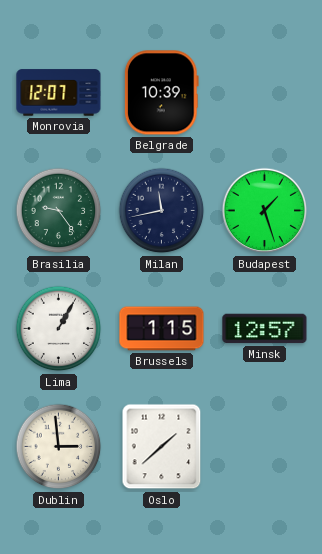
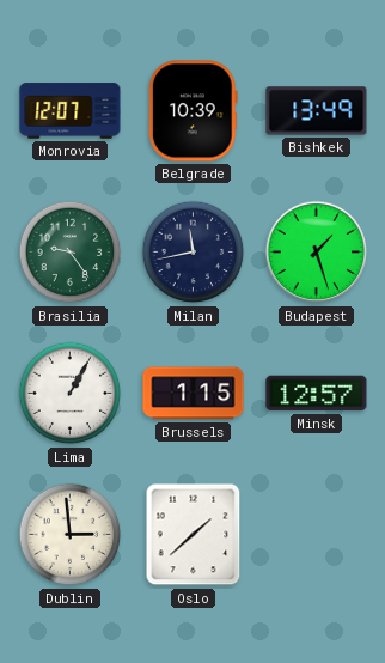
Bishkek: none -> 13:49 (317, 111)
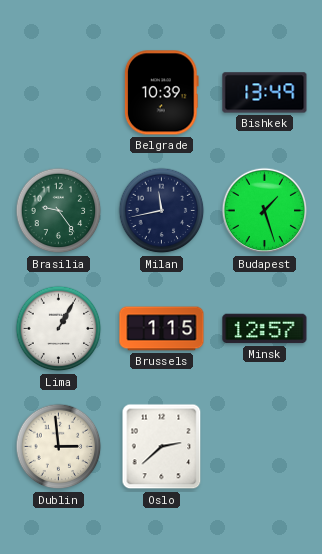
Monrovia: 12:07 -> none (71, 111)
Oslo: 1:38 -> 2:38 (162, 447)
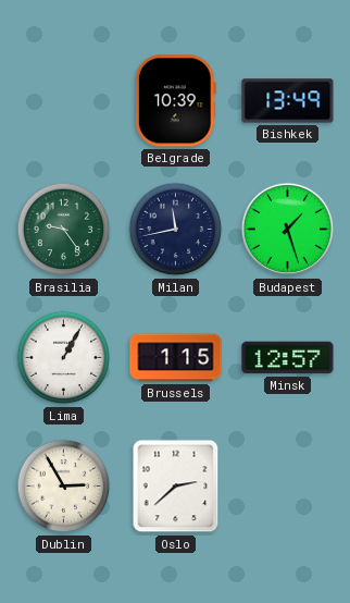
Dublin: 2:59 -> 2:55 (64, 487)
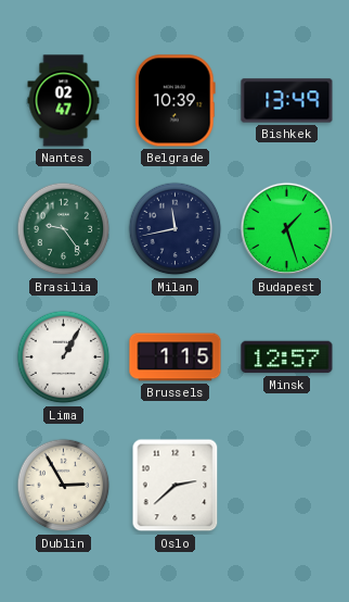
Nantes: none -> 02:47 (64, 101)
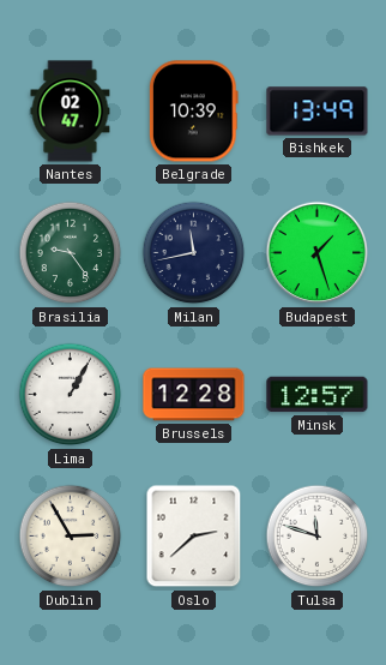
Brussels: 1:15 -> 12:28 (194, 395)
Tulsa: none -> 11:48 (318, 537)
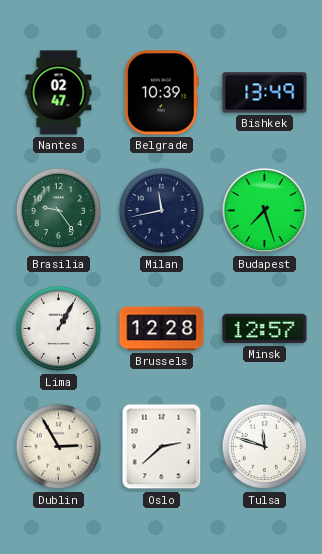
Budapest: 1:27 -> 7:27 (265, 211)
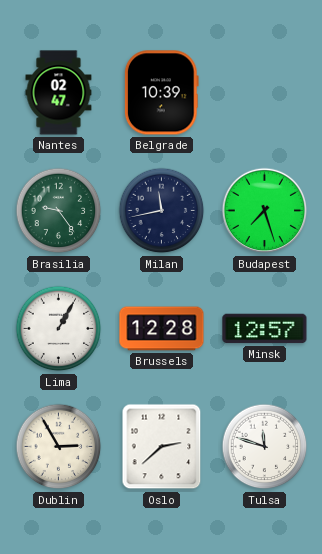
Bishkek: 13:49 -> none (265, 93)
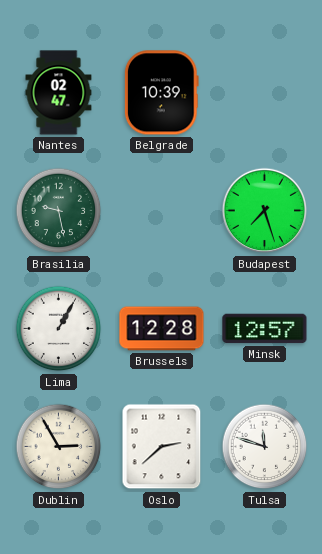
Brasilia: 9:24 -> 9:28 (59, 211)
Milan: 11:43 -> none (162, 211)
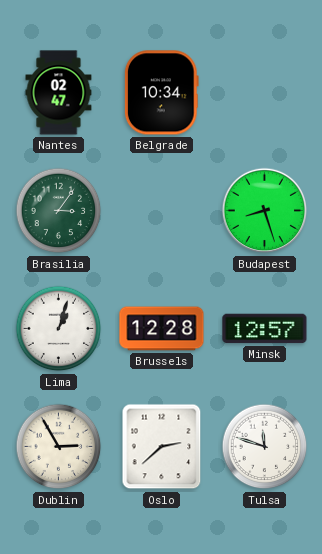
Belgrade: 10:39 -> 10:34 (161, 93)
Brasilia: 9:28 -> 3:06 (59, 211)
Budapest: 7:27 -> 8:27 (265, 211)
Lima: 1:05 -> 1:03 (59, 329)
